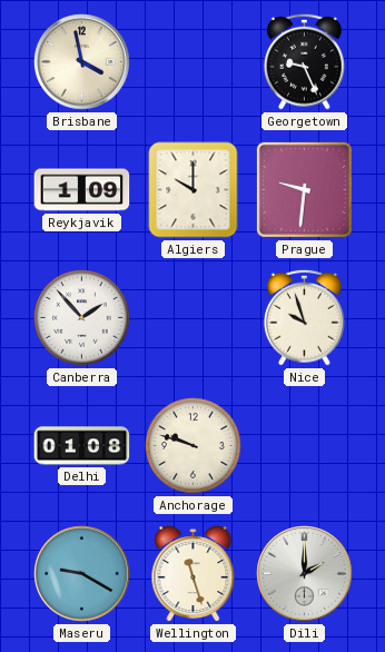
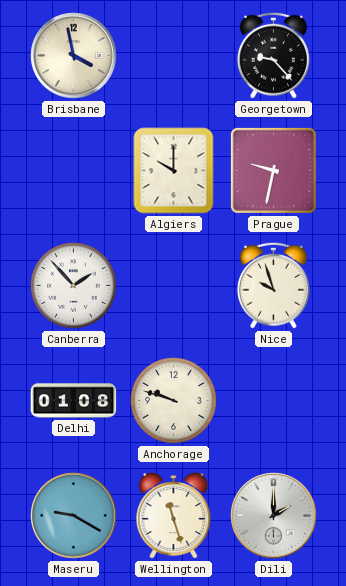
Georgetown: 9:26 -> 9:23 (273, 55)
Reykjavik: 1:09 -> none (82, 190)
Prague: 9:31 -> 9:32 (273, 170)
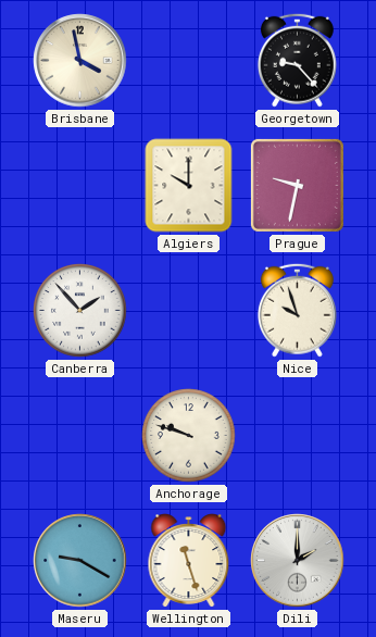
Delhi: 01:08 -> none (74, 401)
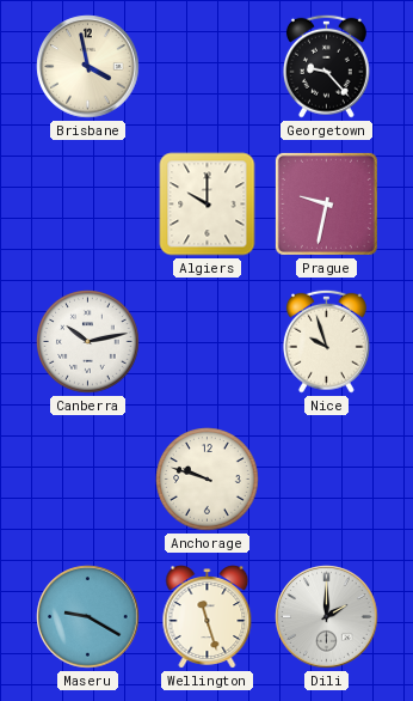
Canberra: 1:53 -> 10:13 (88, 342)
